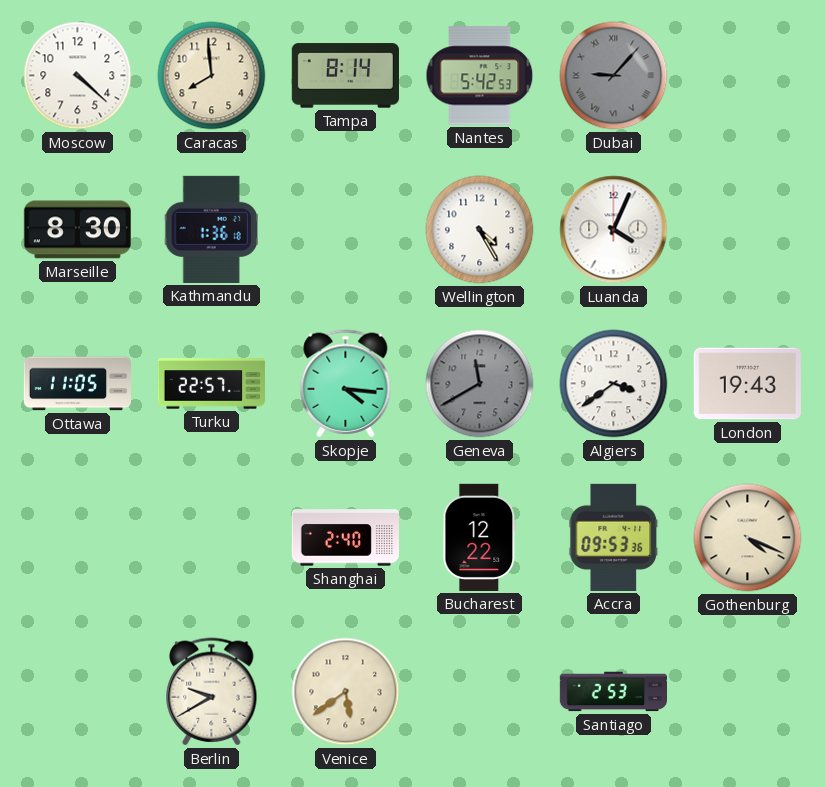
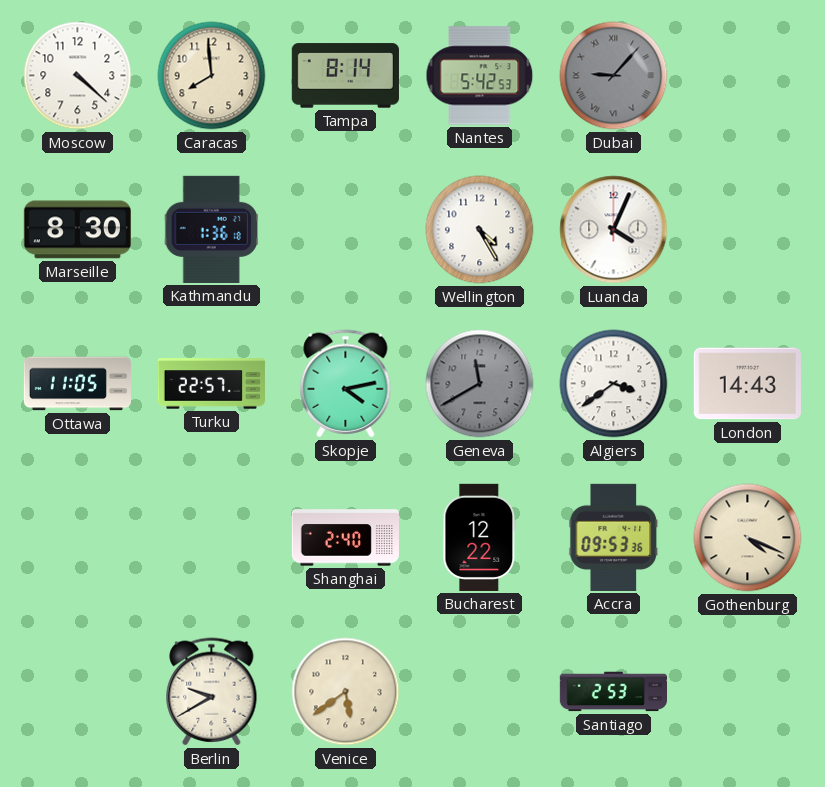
Skopje: 4:16 -> 4:13 (346, 384)
London: 19:43 -> 14:43 (747, 384)
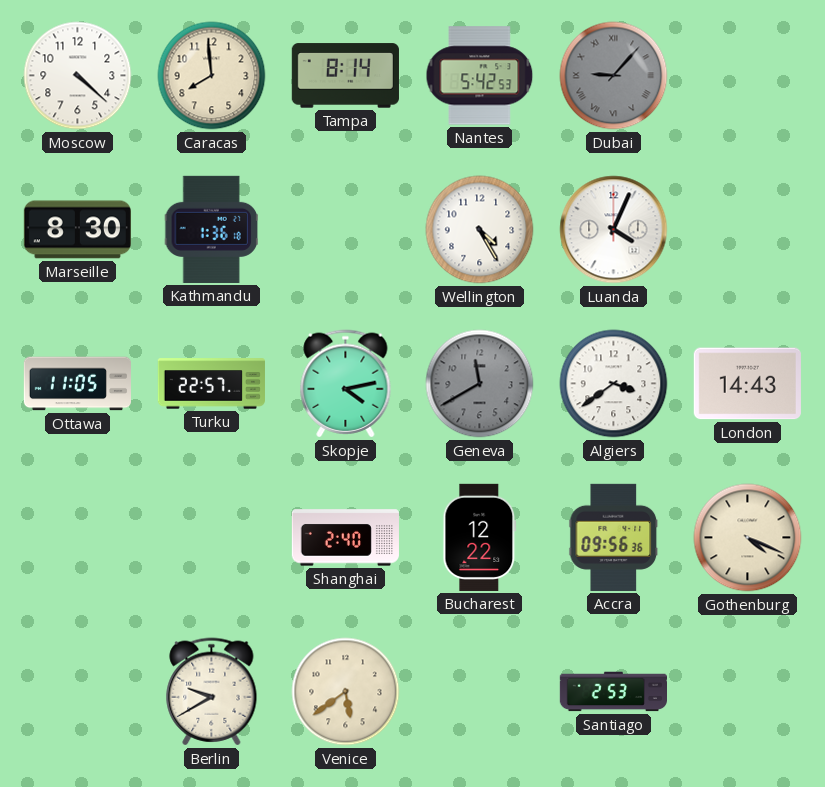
Accra: 09:53 -> 09:56 (614, 537)
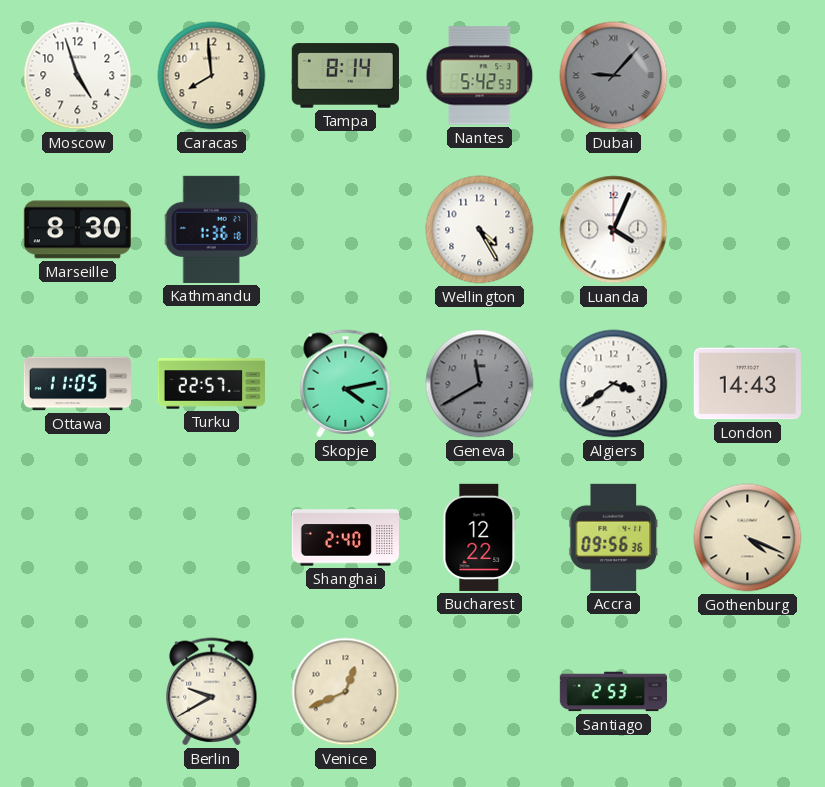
Moscow: 4:22 -> 4:57 (78, 76)
Venice: 5:39 -> 12:41 (346, 692)
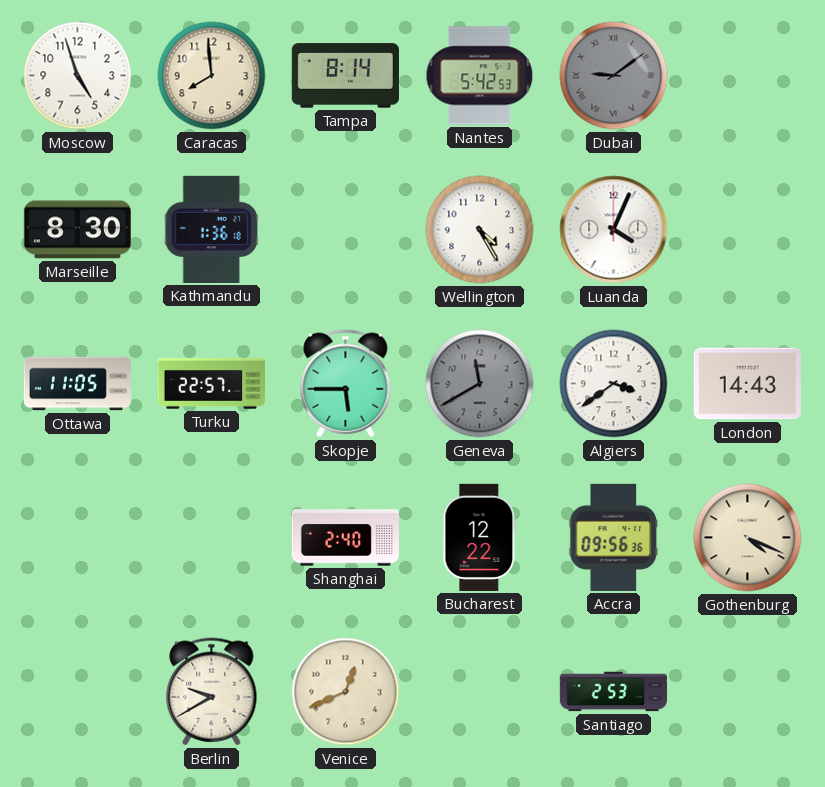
Dubai: 9:07 -> 9:09 (614, 76)
Skopje: 4:13 -> 5:45 (346, 384)
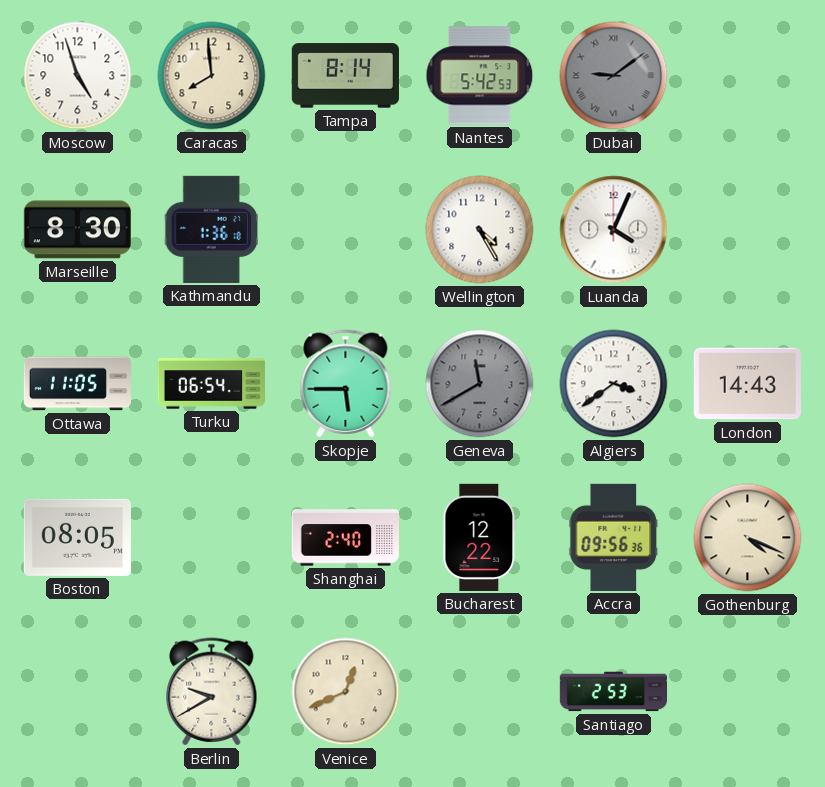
Turku: 22:57 -> 06:54 (211, 384)
Boston: none -> 08:05 (77, 537)
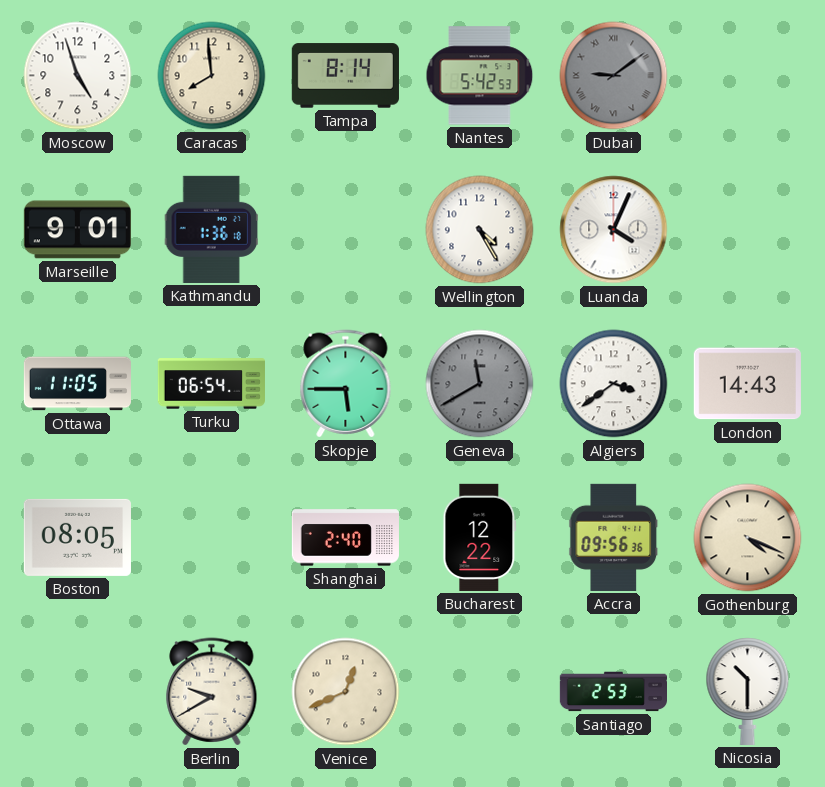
Marseille: 8:30 -> 9:01 (77, 230)
Nicosia: none -> 10:30 (748, 691)
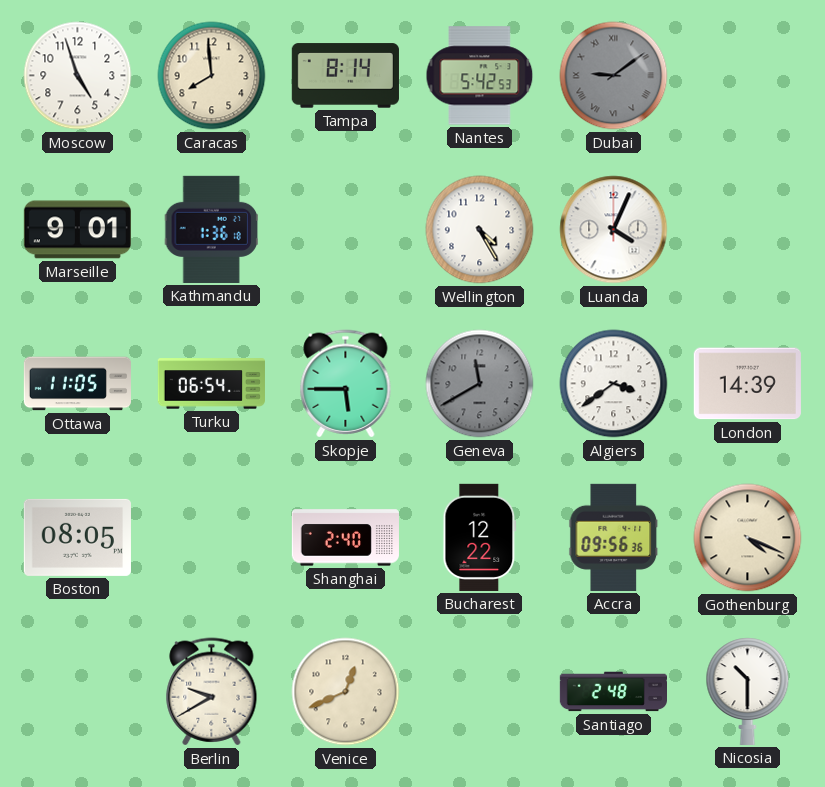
London: 14:43 -> 14:39 (747, 384)
Santiago: 2:53 -> 2:48 (613, 692)
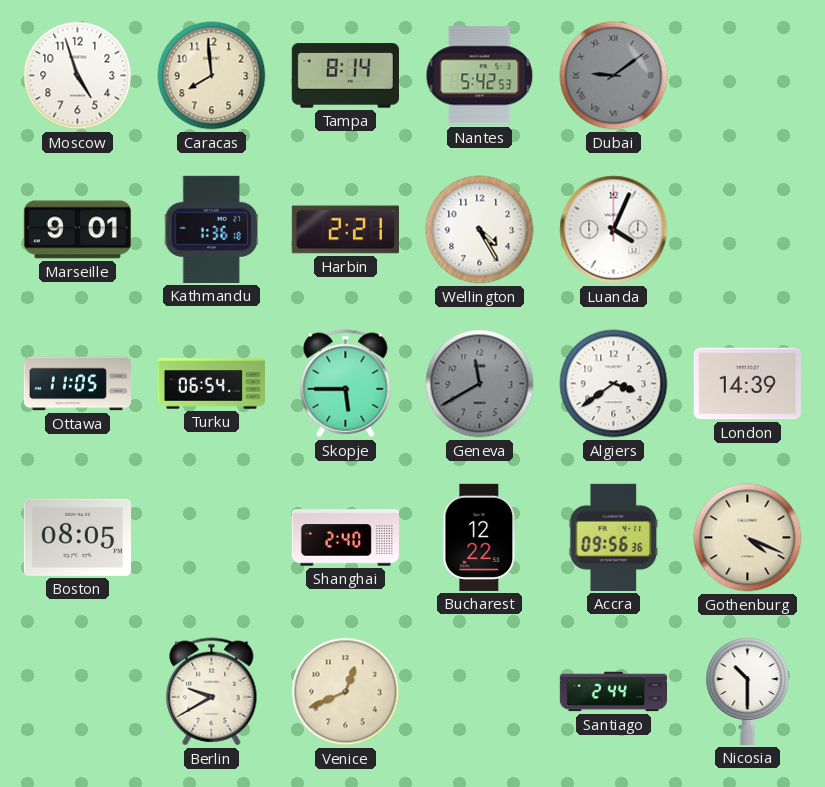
Harbin: none -> 2:21 (345, 230)
Santiago: 2:48 -> 2:44 (613, 692)
